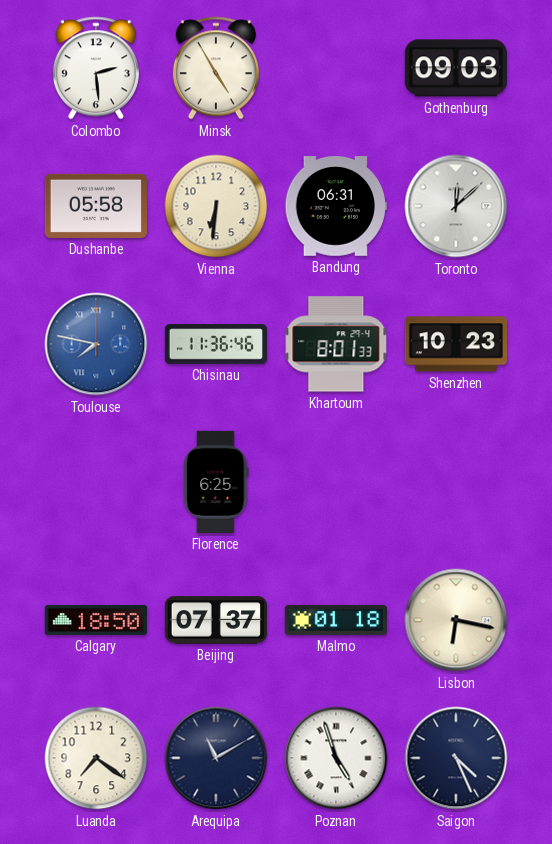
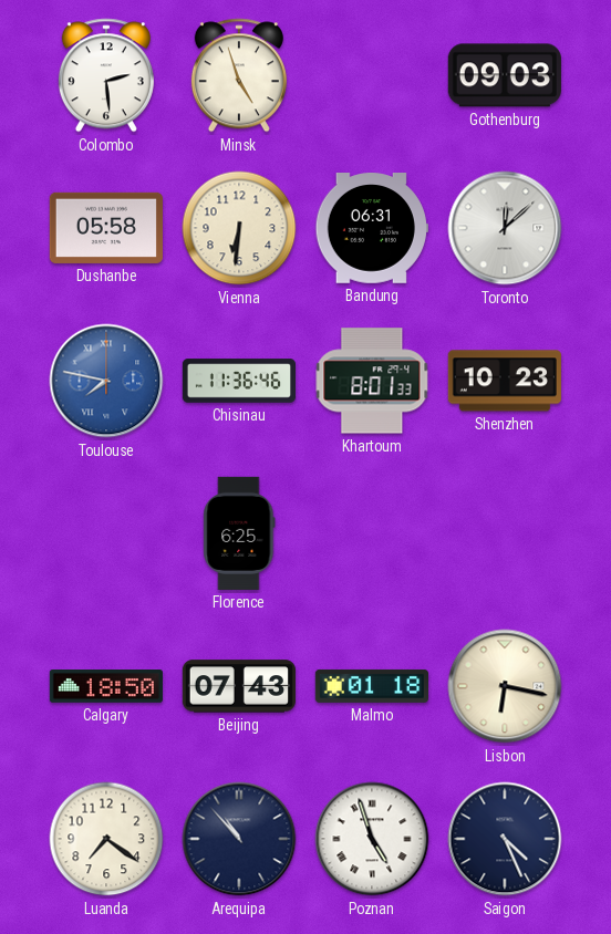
Minsk: 4:55 -> 4:57 (239, 75)
Beijing: 07:37 -> 07:43 (239, 686)
Arequipa: 11:10 -> 10:53 (239, 839)
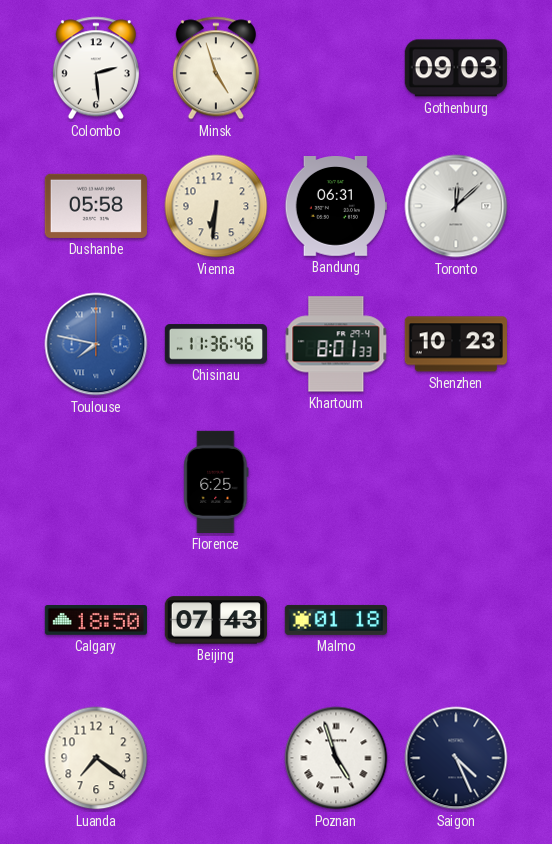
Lisbon: 6:17 -> none (505, 686)
Arequipa: 10:53 -> none (239, 839)
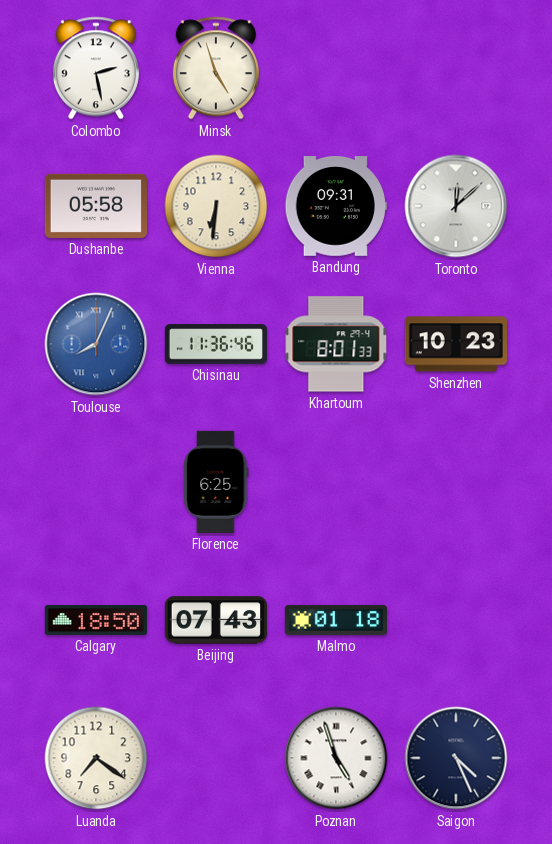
Colombo: 2:29 -> 2:28 (96, 68)
Gothenburg: 09:03 -> none (456, 68)
Bandung: 06:31 -> 09:31 (336, 207)
Toulouse: 7:47 -> 8:04 (96, 344)
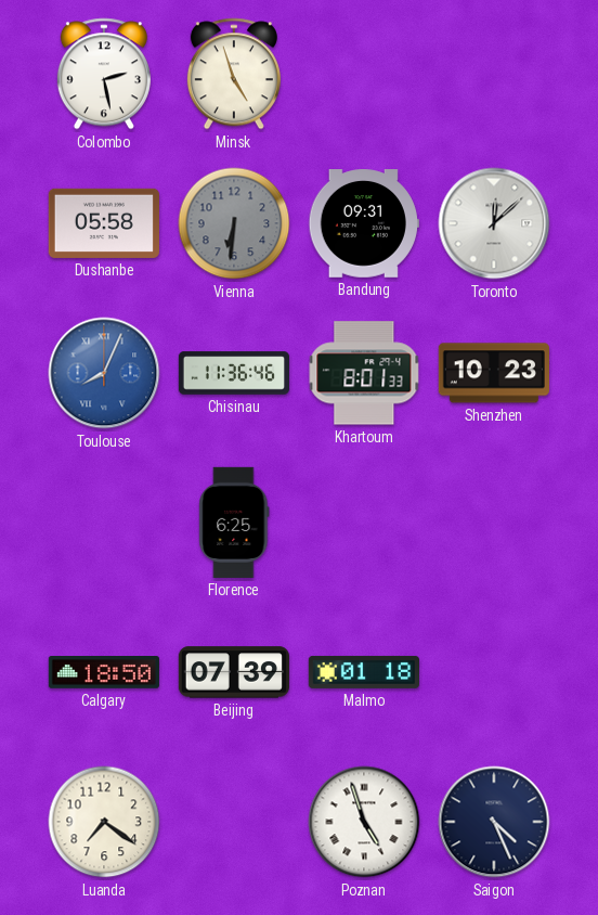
Vienna dial: cream -> grey (234, 223)
Beijing: 07:43 -> 07:39 (234, 672)
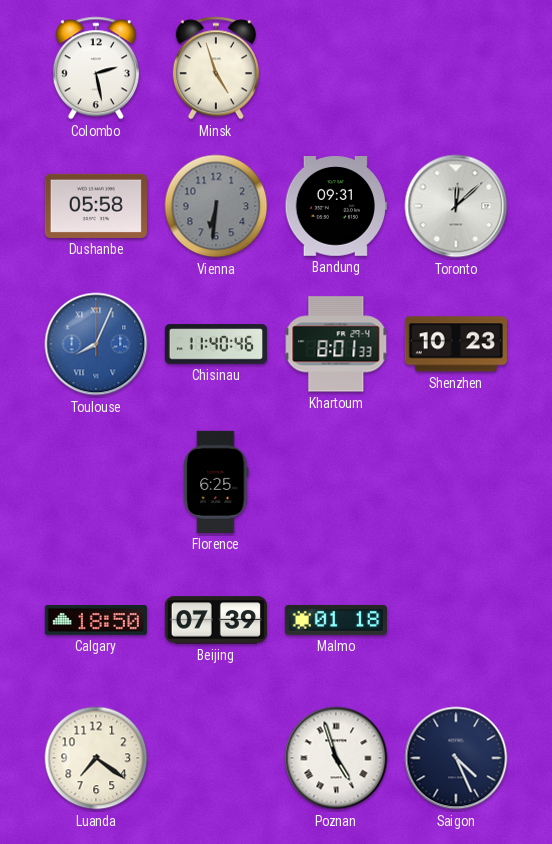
Chisinau: 11:36 -> 11:40 (215, 344)
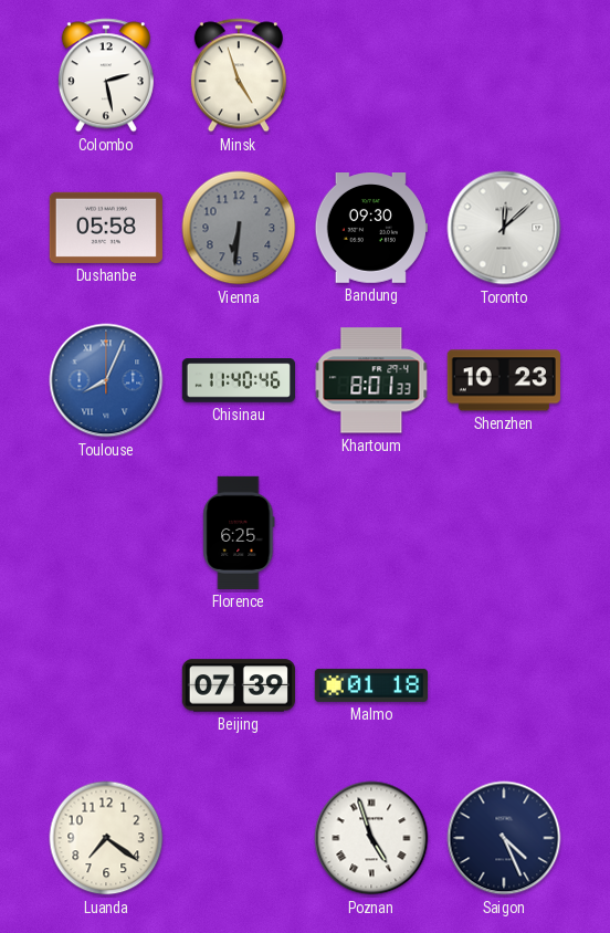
Bandung: 09:31 -> 09:30 (371, 229)
Calgary: 18:50 -> none (96, 621)
